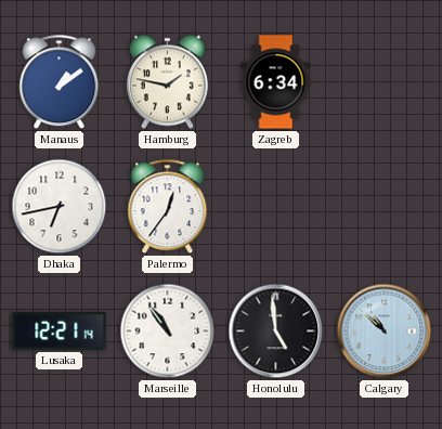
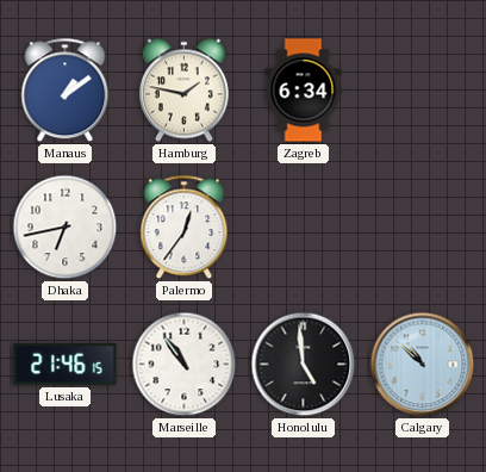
Lusaka: 12:21 -> 21:46 (66, 365)
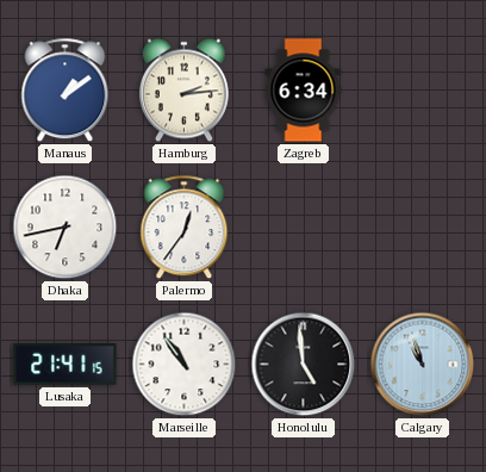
Hamburg: 1:47 -> 2:14 (183, 91)
Lusaka: 21:46 -> 21:41 (66, 365)
Calgary: 10:52 -> 10:57 (423, 365)
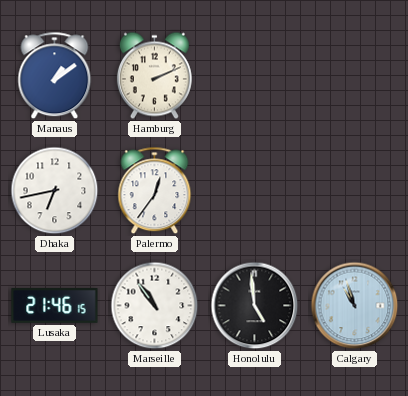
Hamburg: 2:14 -> 2:11 (154, 76)
Zagreb: 6:34 -> none (304, 91)
Lusaka: 21:41 -> 21:46 (55, 306)
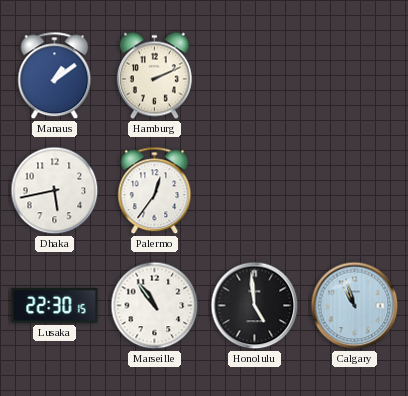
Dhaka: 6:43 -> 5:43 (55, 191)
Lusaka: 21:46 -> 22:30 (55, 306)
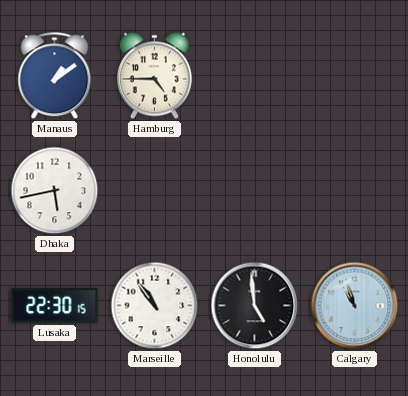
Hamburg: 2:11 -> 4:45 (154, 76)
Palermo: 12:36 -> none (155, 191)
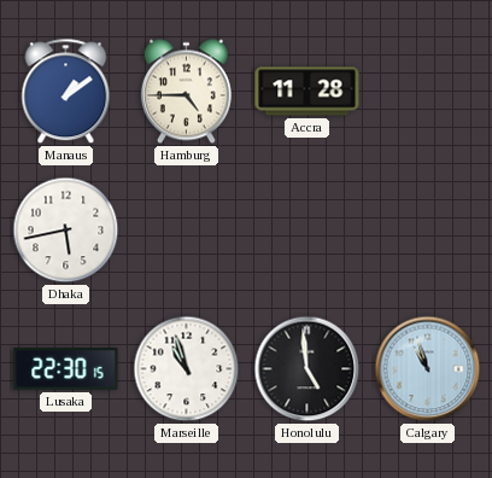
Accra: none -> 11:28 (307, 92)
Marseille: 10:54 -> 10:57 (187, 369)
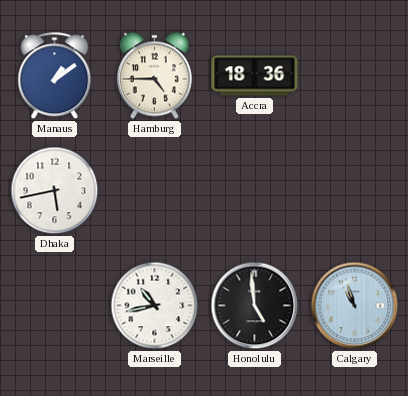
Accra: 11:28 -> 18:36 (255, 76)
Lusaka: 22:30 -> none (66, 369)
Marseille: 10:57 -> 10:43 (155, 306)
